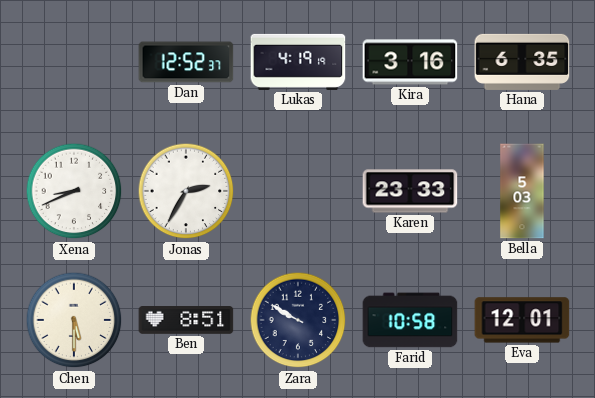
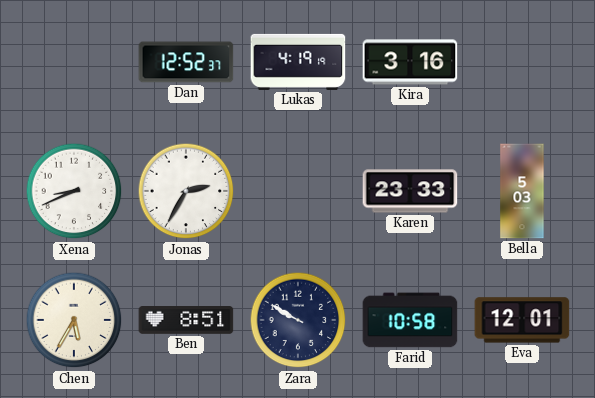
Hana: 6:35 -> none (522, 62)
Chen: 5:30 -> 5:35 (74, 320)
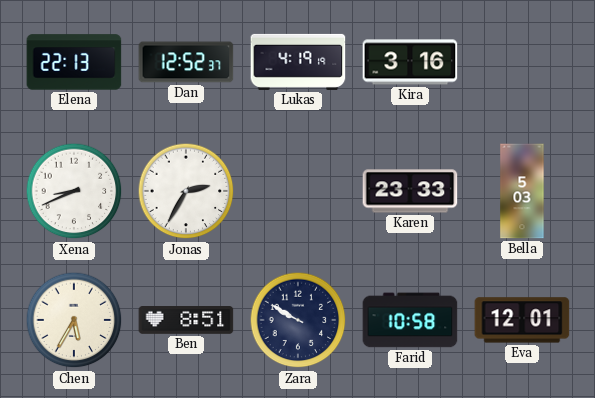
Elena: none -> 22:13 (74, 62)
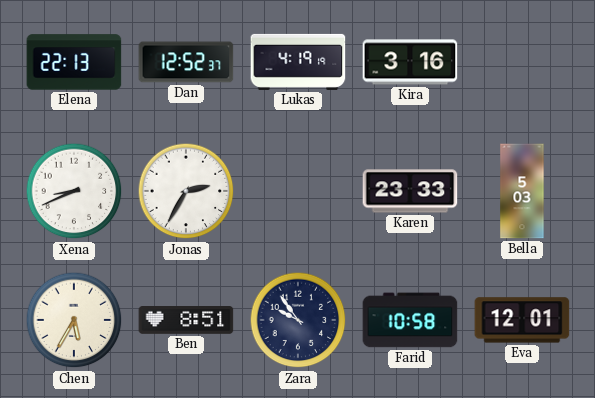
Zara: 9:50 -> 9:54 (298, 320)
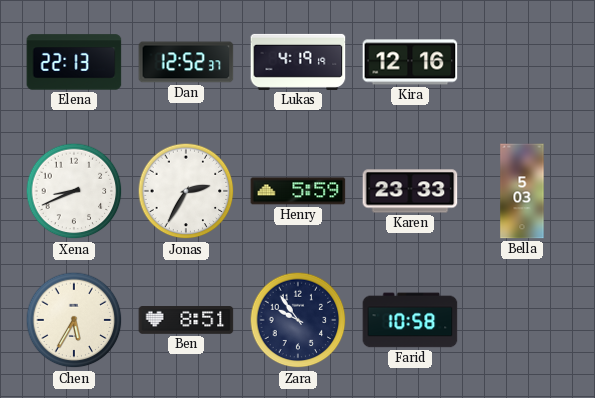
Kira: 3:16 -> 12:16 (410, 62)
Henry: none -> 5:59 (298, 191)
Eva: 12:01 -> none (522, 320)
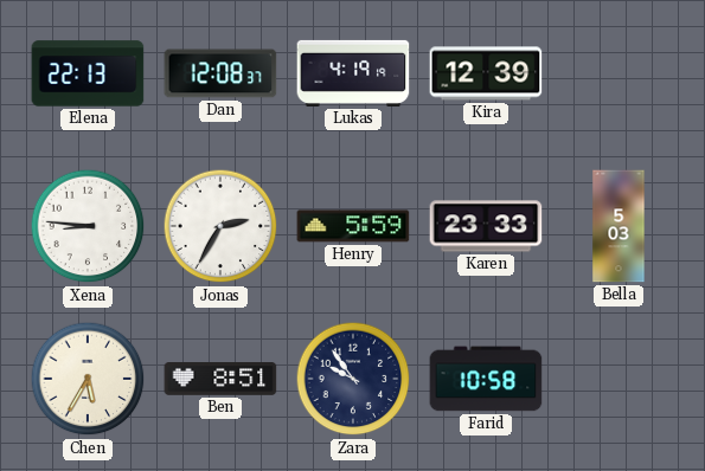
Dan: 12:52 -> 12:08 (220, 73)
Kira: 12:16 -> 12:39 (486, 73)
Xena: 8:41 -> 8:46 (88, 226)
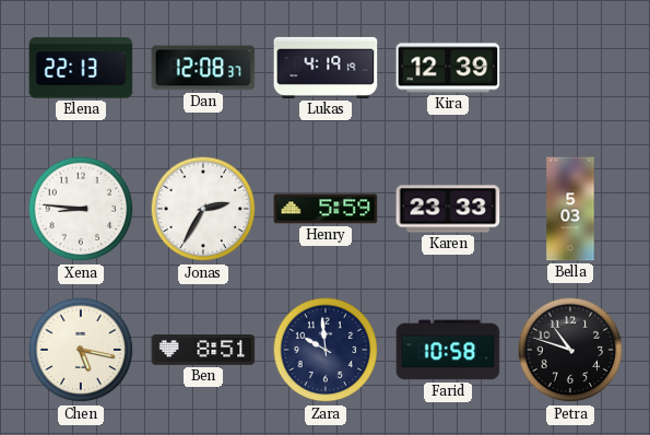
Chen: 5:35 -> 5:17 (81, 350)
Zara: 9:54 -> 9:59 (326, 350)
Petra: none -> 10:48 (570, 350)
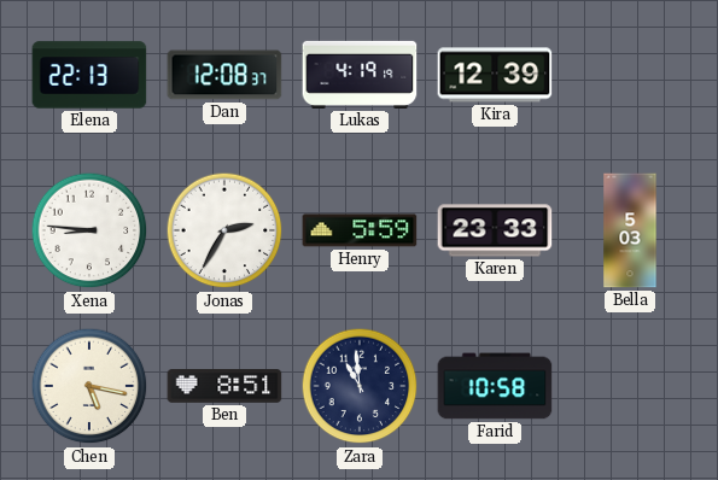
Zara: 9:59 -> 10:59 (360, 386)
Petra: 10:48 -> none (570, 350)
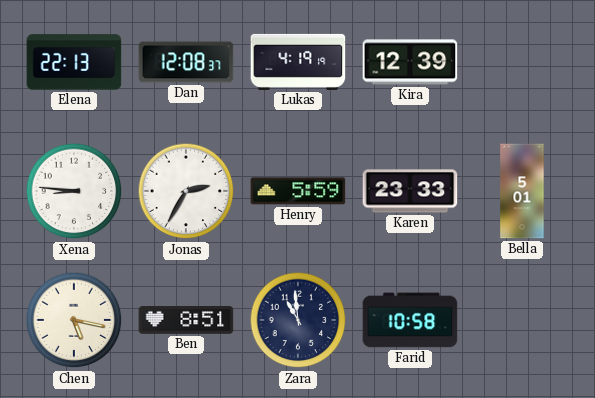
Bella: 5:03 -> 5:01 (522, 191)
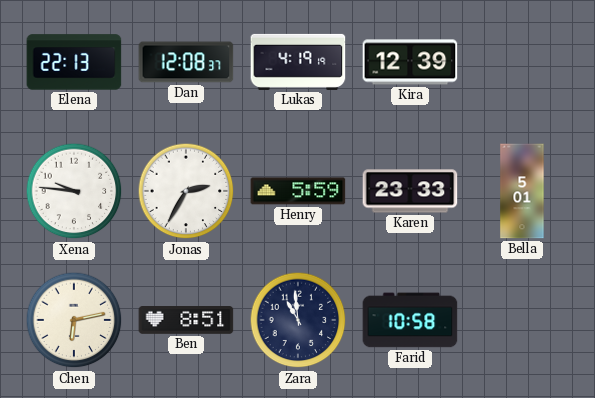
Xena: 8:46 -> 9:46 (74, 191)
Chen: 5:17 -> 6:13 (74, 320)
